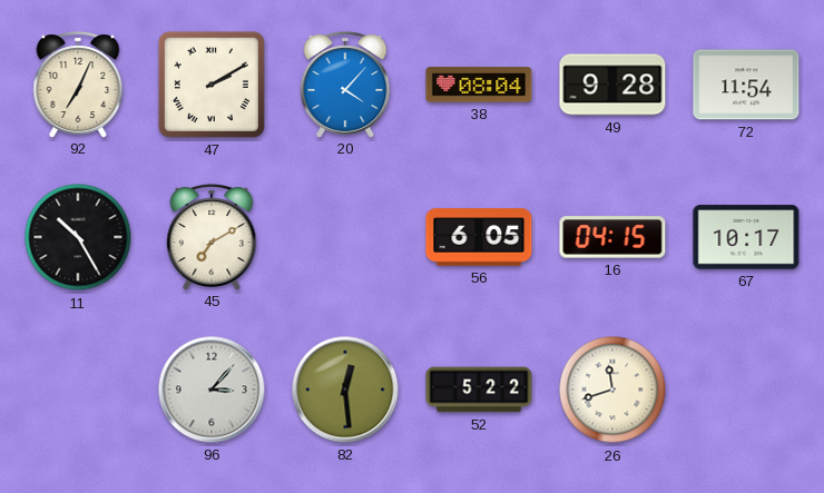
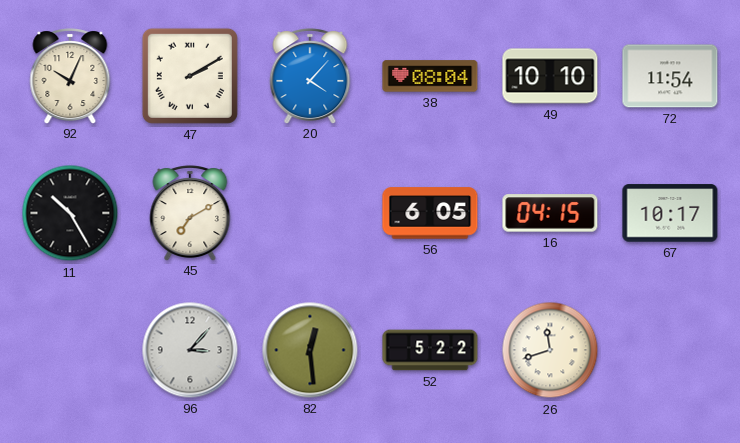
92: 7:04 -> 10:04 (70, 76)
49: 9:28 -> 10:10 (550, 76)
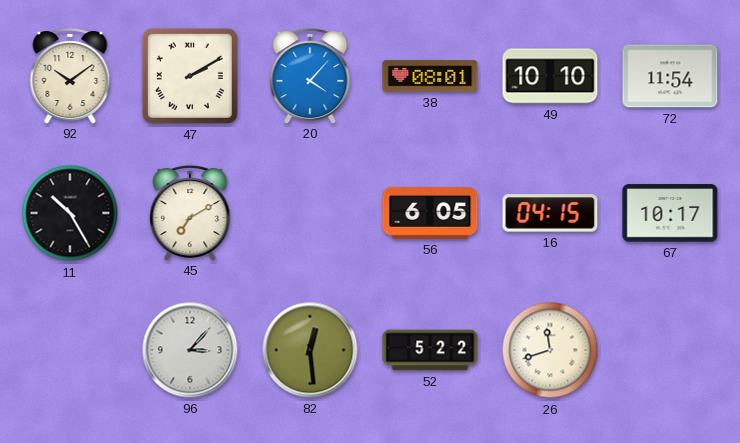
92: 10:04 -> 10:09 (70, 76)
38: 08:04 -> 08:01 (430, 76)
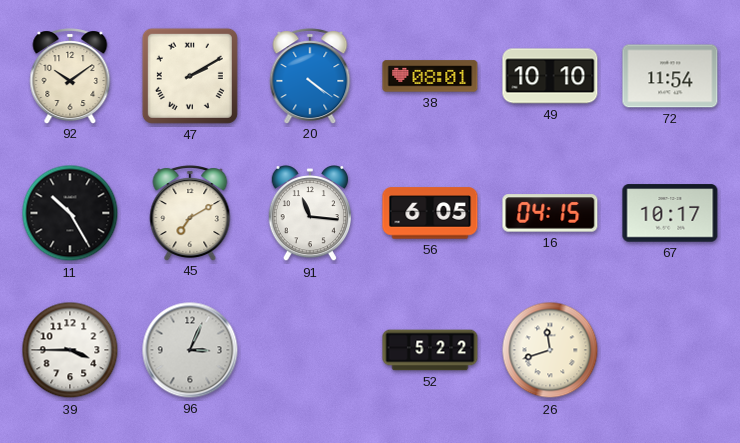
20: 4:07 -> 4:21 (310, 76)
91: none -> 11:16 (309, 213)
39: none -> 3:45 (70, 350)
96: 3:07 -> 3:04 (190, 350)
82: 12:29 -> none (310, 350)
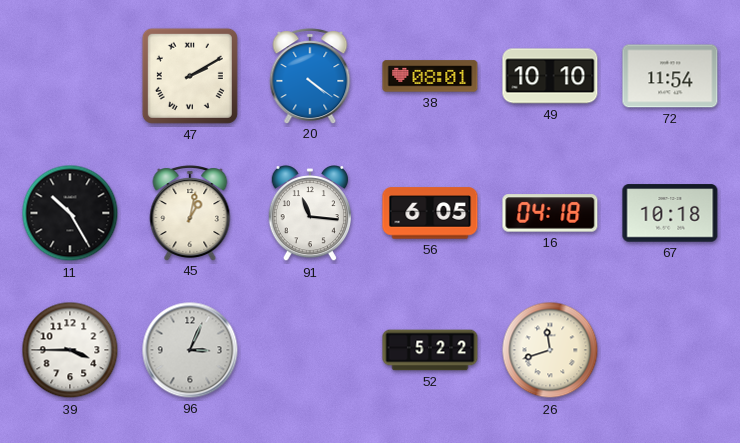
92: 10:09 -> none (70, 76)
45: 7:10 -> 1:02 (190, 213)
16: 04:15 -> 04:18 (550, 213)
67: 10:17 -> 10:18 (670, 213)
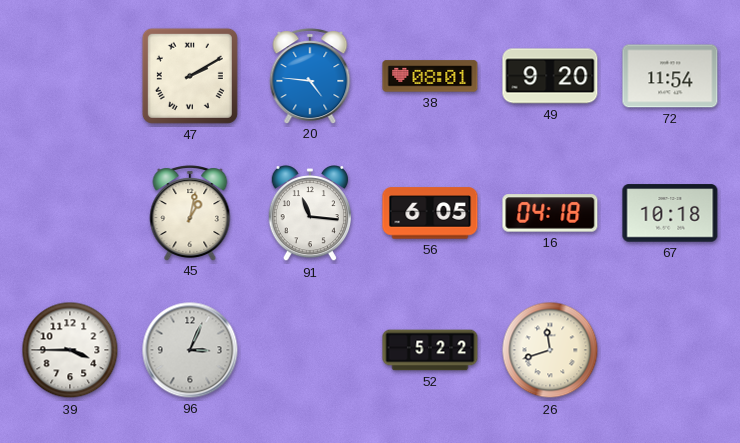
20: 4:21 -> 4:46 (310, 76)
49: 10:10 -> 9:20 (550, 76)
11: 10:25 -> none (70, 213)
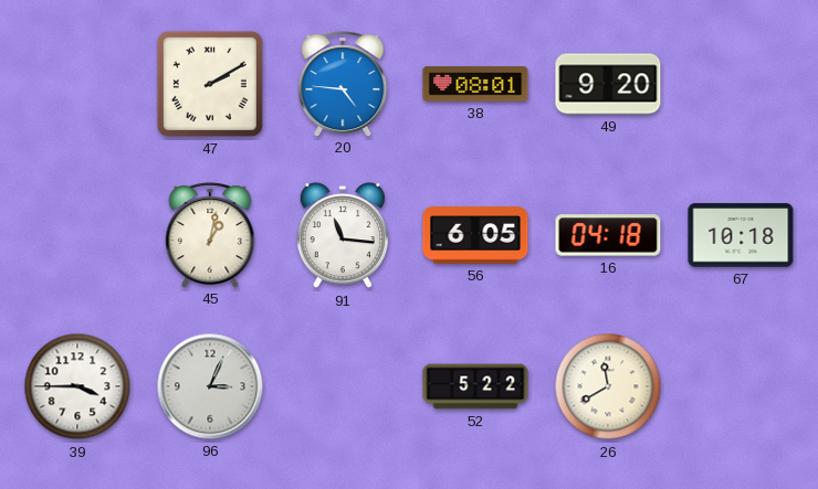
72: 11:54 -> none (670, 76)
26: 11:42 -> 11:40 (608, 386)
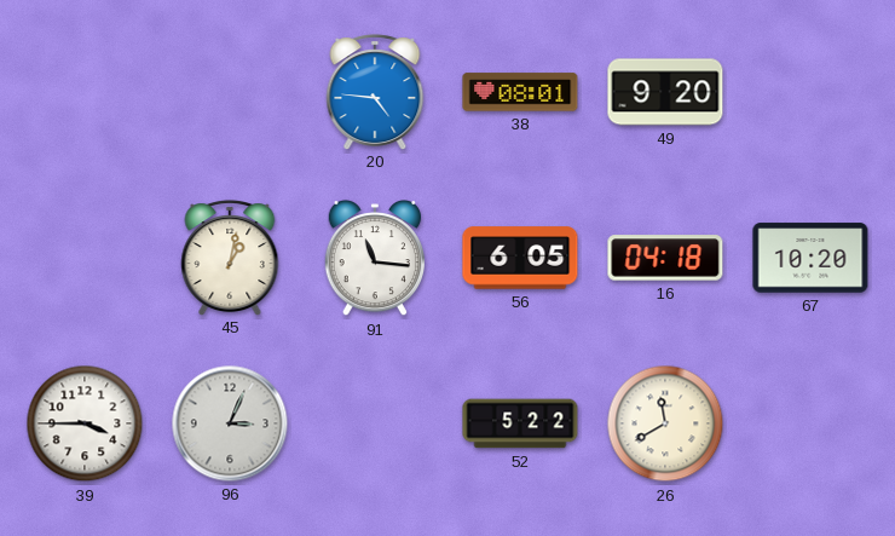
47: 2:10 -> none (210, 84)
67: 10:18 -> 10:20 (810, 258)
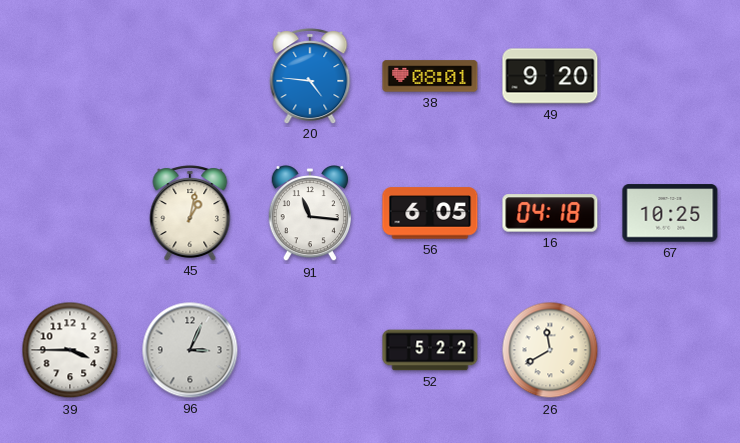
67: 10:20 -> 10:25 (670, 213)
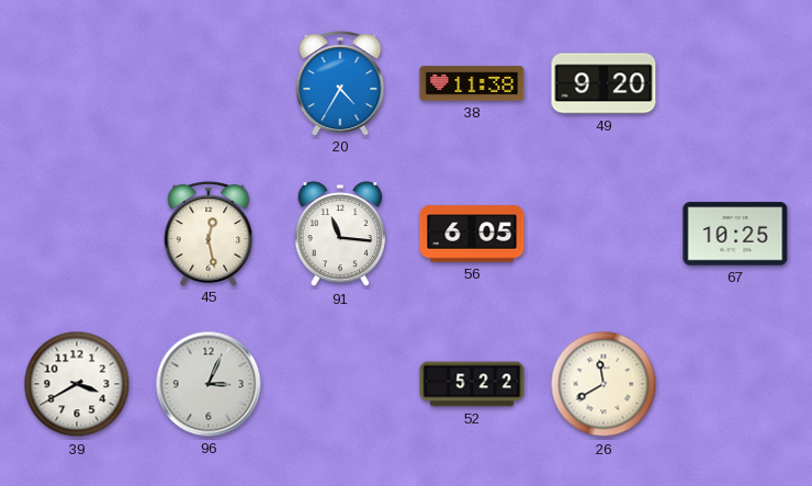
20: 4:46 -> 4:35 (340, 83)
38: 08:01 -> 11:38 (472, 83)
45: 1:02 -> 12:28 (208, 234)
16: 04:18 -> none (550, 213)
39: 3:45 -> 3:40 (77, 384)
